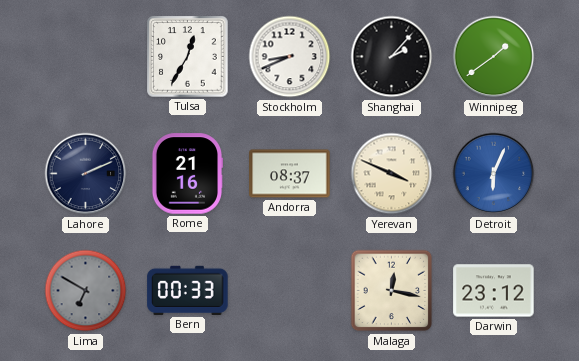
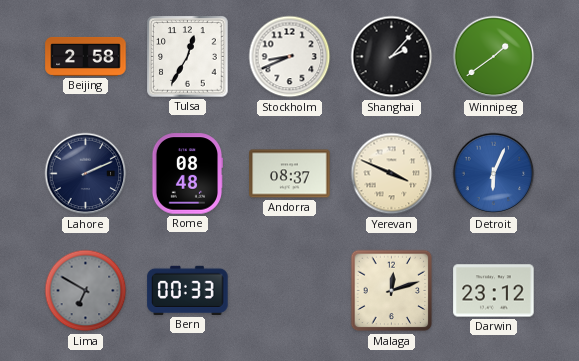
Beijing: none -> 2:58 (86, 56)
Rome: 21:16 -> 08:48 (186, 174)
Malaga: 12:17 -> 12:12 (392, 291)
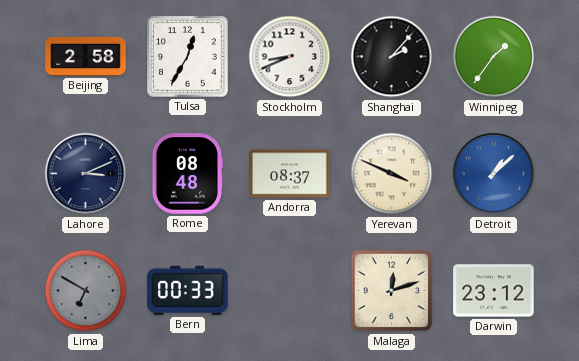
Winnipeg: 1:39 -> 1:36 (494, 57)
Lahore: 2:11 -> 3:11 (86, 174)
Detroit: 6:04 -> 1:08 (494, 174)
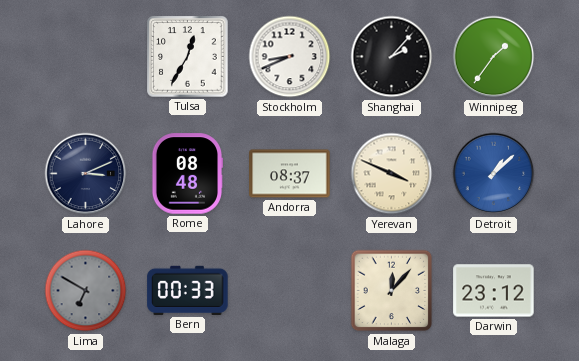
Beijing: 2:58 -> none (86, 56)
Malaga: 12:12 -> 12:07 (392, 291)
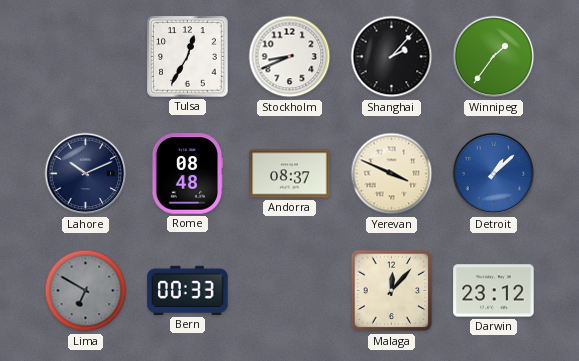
Lahore: 3:11 -> 10:11 (86, 174)
